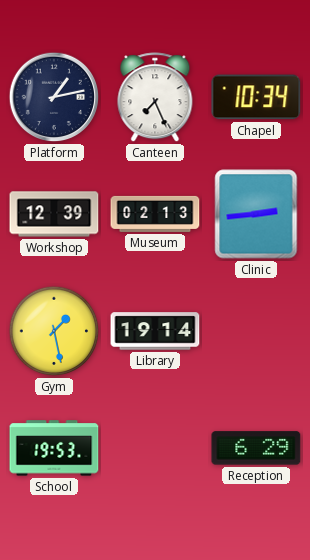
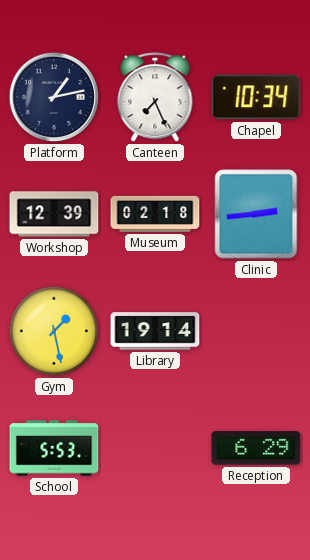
Museum: 02:13 -> 02:18 (155, 214)
School: 19:53 -> 5:53 (54, 448)
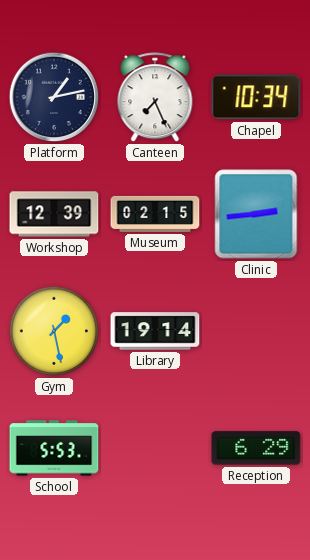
Museum: 02:18 -> 02:15 (155, 214)
